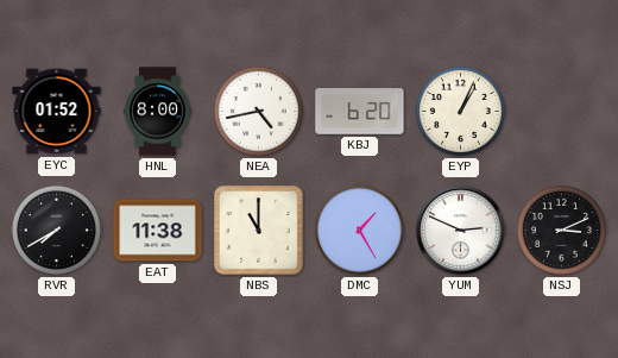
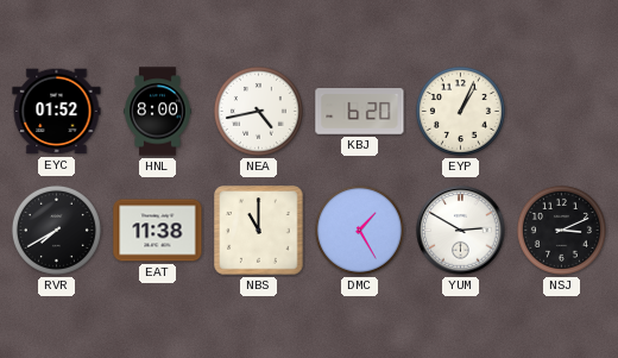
YUM: 2:49 -> 2:50 (461, 231)
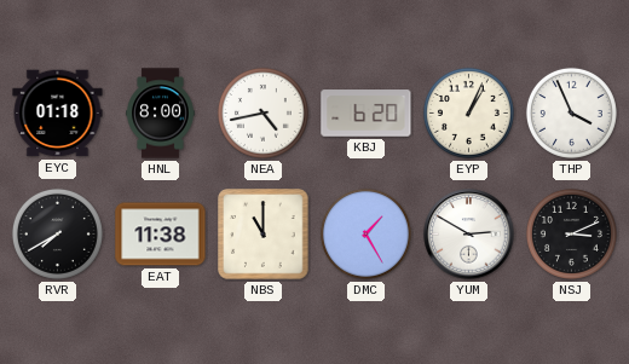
EYC: 01:52 -> 01:18 (58, 114)
THP: none -> 3:56 (571, 112)
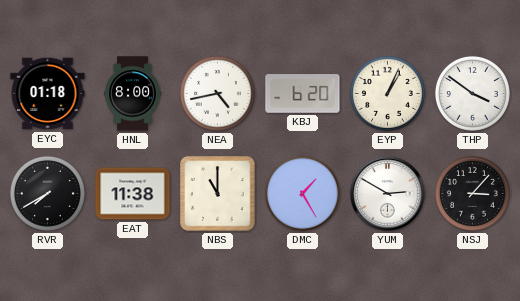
THP: 3:56 -> 3:51 (472, 93)
NSJ: 3:11 -> 3:07 (472, 193)
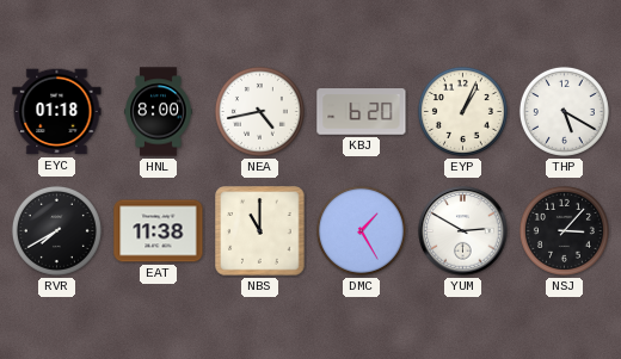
THP: 3:51 -> 5:20 (564, 111)
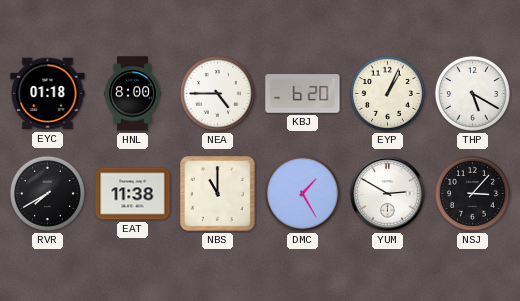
NEA: 4:43 -> 4:45 (217, 93)
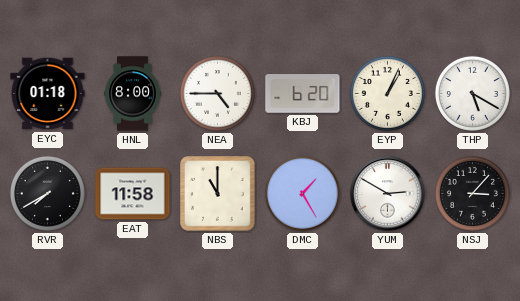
EAT: 11:38 -> 11:58 (133, 194)
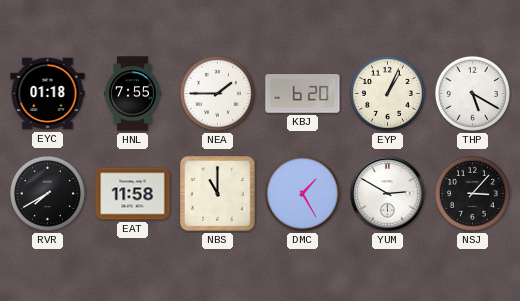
HNL: 8:00 -> 7:55 (133, 94)
NEA: 4:45 -> 1:45 (217, 93)
